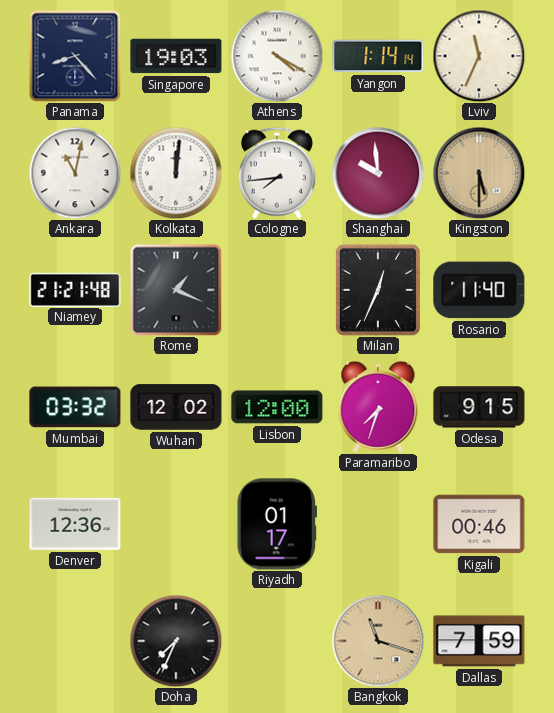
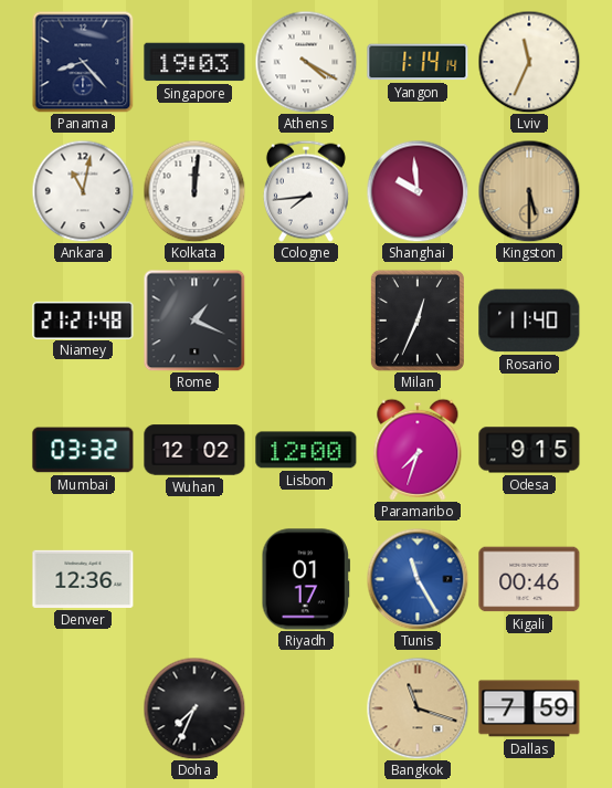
Tunis: none -> 11:25 (418, 579)
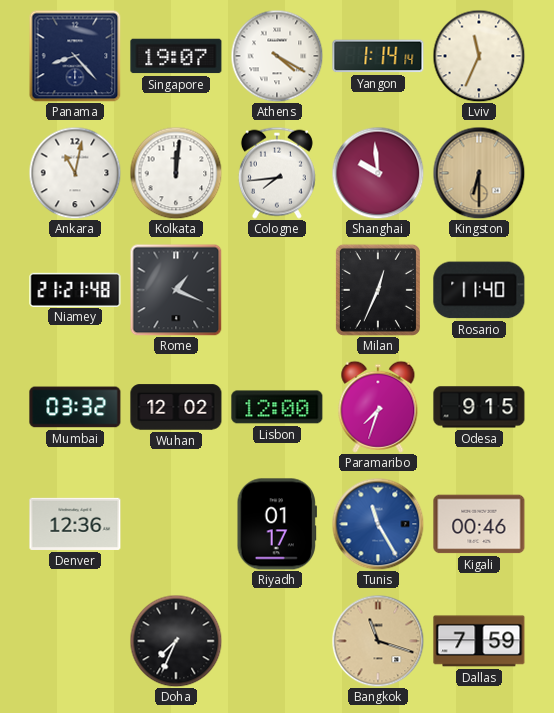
Singapore: 19:03 -> 19:07 (176, 56)
Kingston: 5:30 -> 6:30 (479, 173)
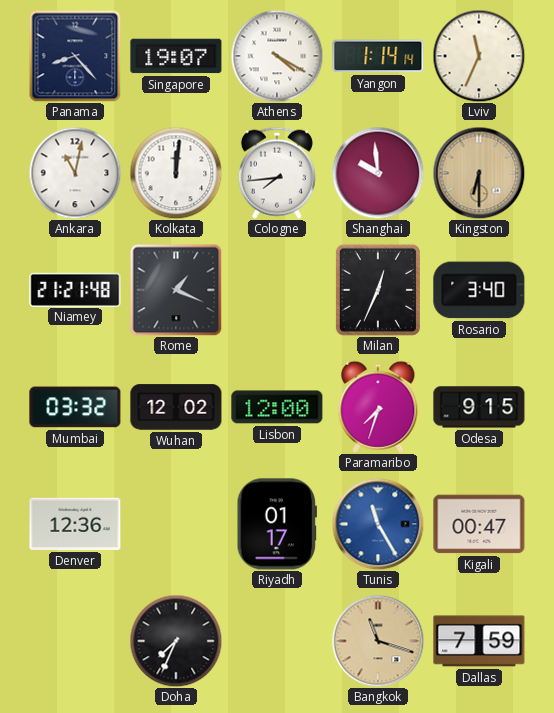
Rosario: 11:40 -> 3:40 (479, 290)
Kigali: 00:46 -> 00:47 (479, 524)
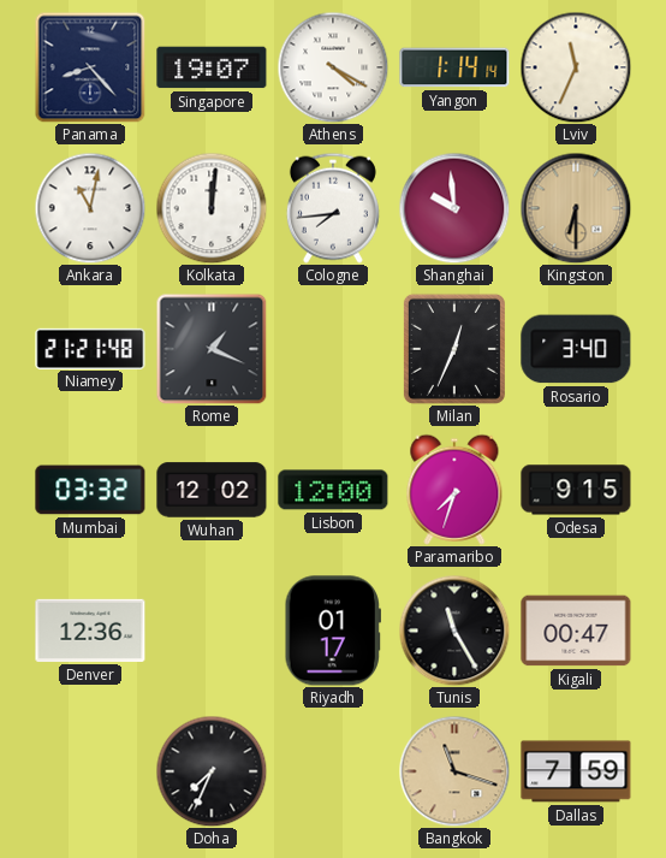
Tunis dial: blue -> black (454, 631)
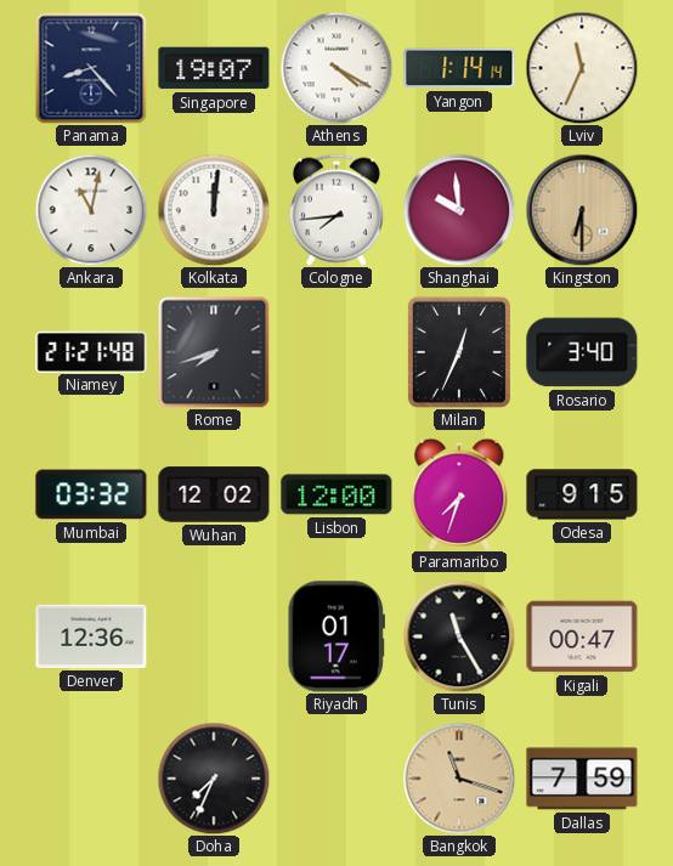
Rome: 1:19 -> 7:42 (214, 352)
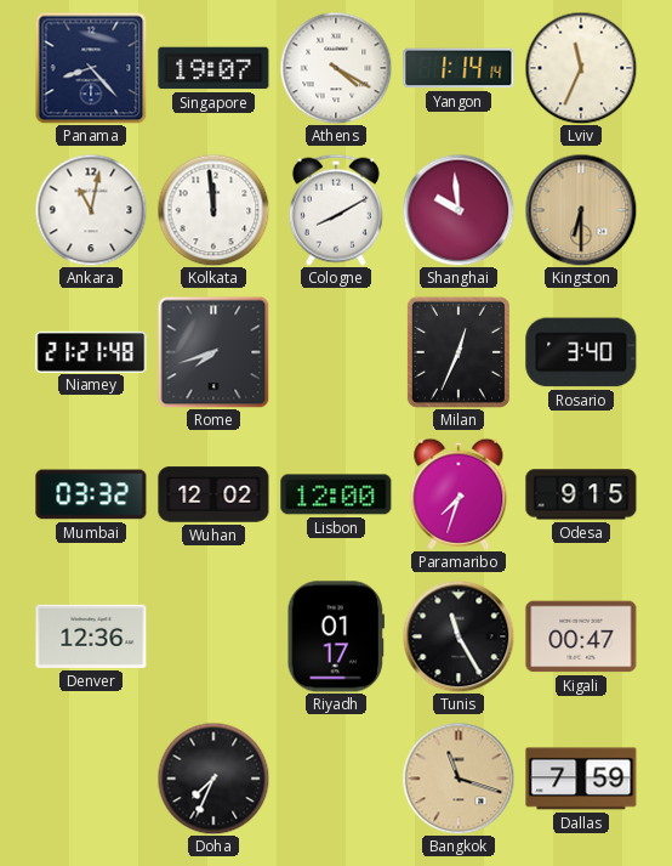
Kolkata: 12:01 -> 11:59 (213, 210)
Cologne: 7:44 -> 8:10 (336, 210)
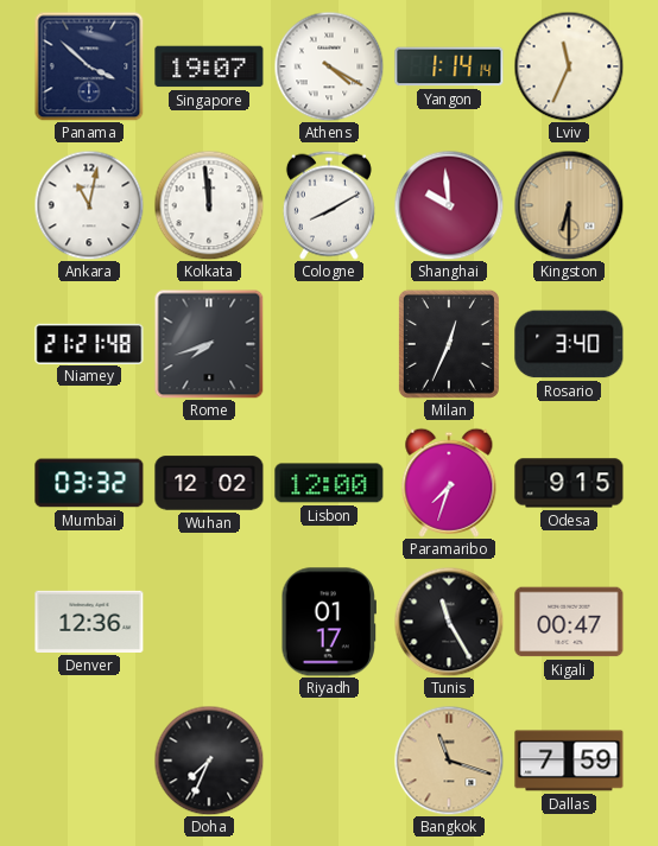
Panama: 8:23 -> 3:52 (89, 66)
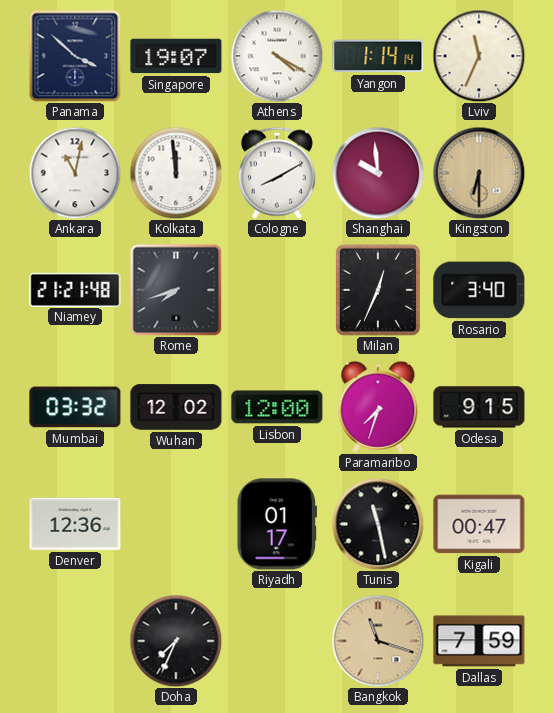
Tunis: 11:25 -> 11:28 (378, 524)
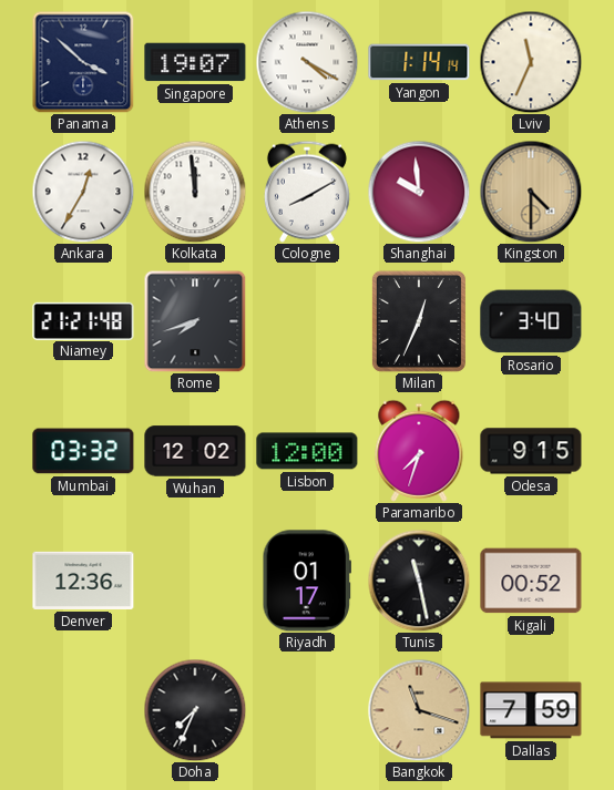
Ankara: 11:02 -> 12:35 (83, 192)
Kingston: 6:30 -> 4:30 (531, 192)
Kigali: 00:47 -> 00:52 (531, 581)
